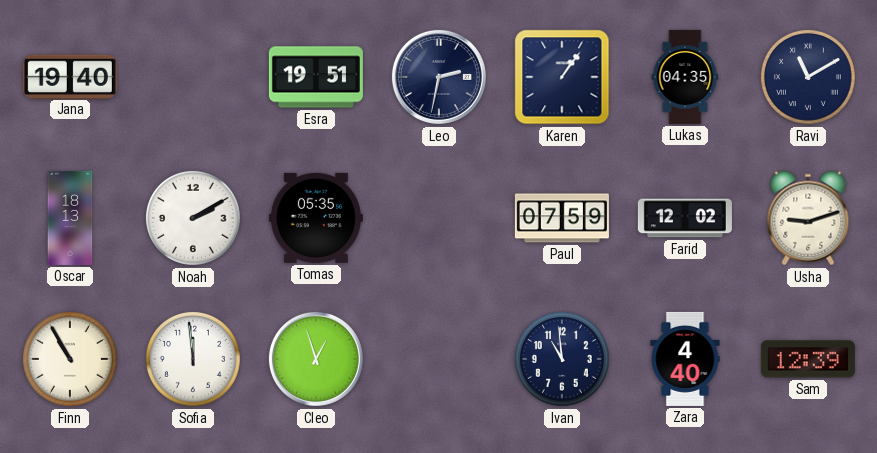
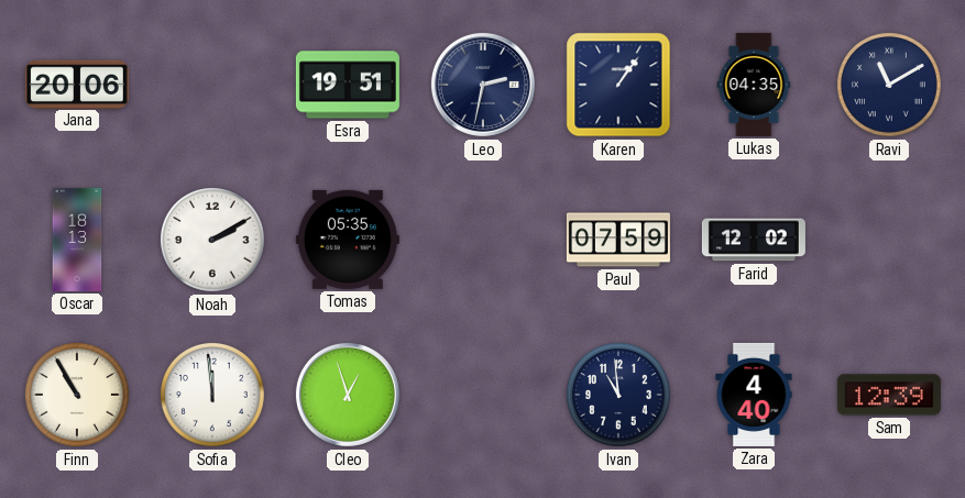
Jana: 19:40 -> 20:06 (77, 84)
Usha: 9:12 -> none (808, 218)
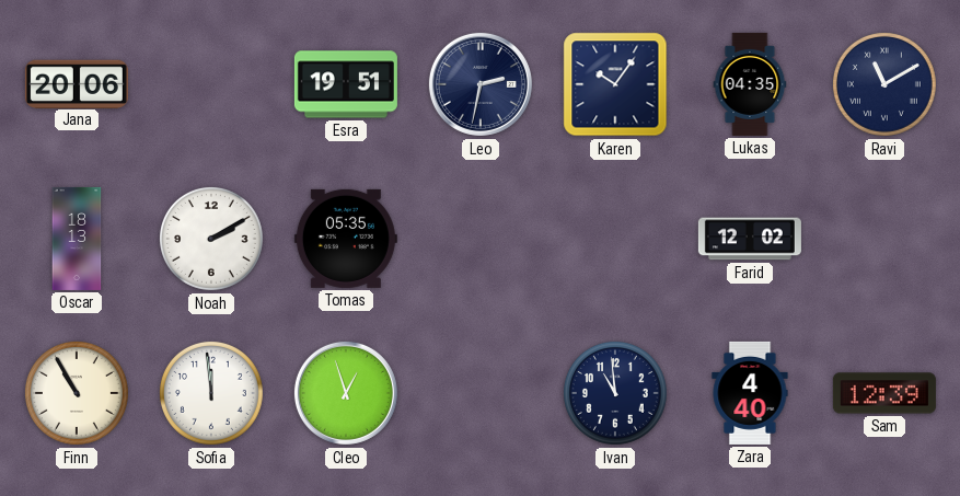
Karen: 1:06 -> 10:06 (615, 84)
Paul: 07:59 -> none (618, 240)
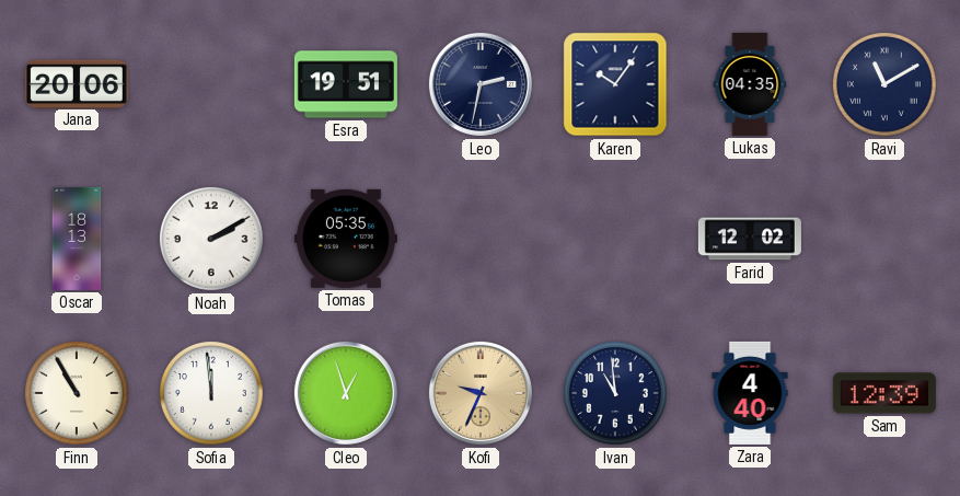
Kofi: none -> 9:34 (481, 393)
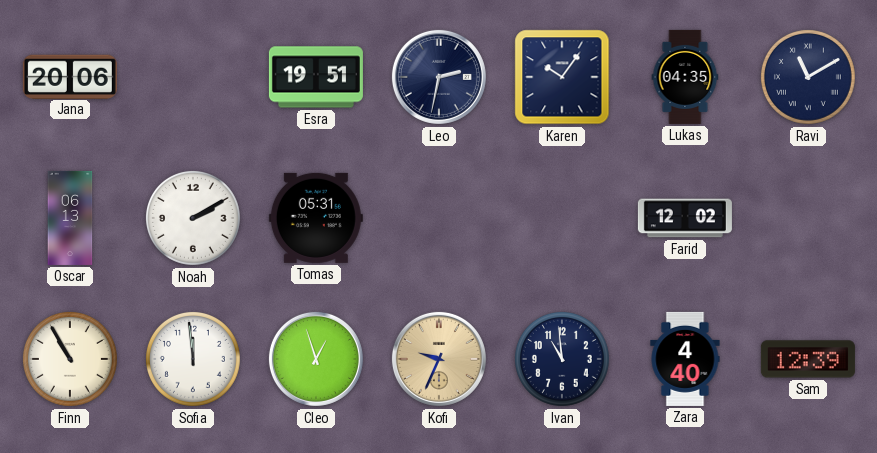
Oscar: 18:13 -> 06:13 (70, 218)
Tomas: 05:35 -> 05:31 (316, 218)
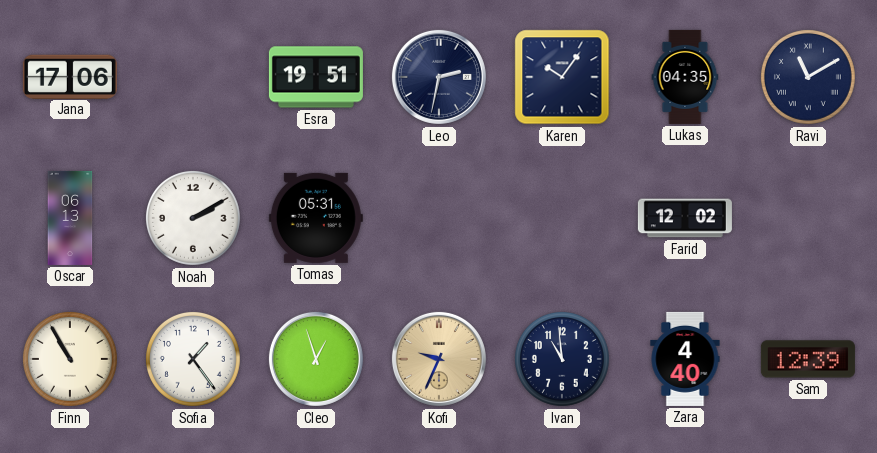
Jana: 20:06 -> 17:06 (70, 76)
Sofia: 11:59 -> 1:24 (193, 359)
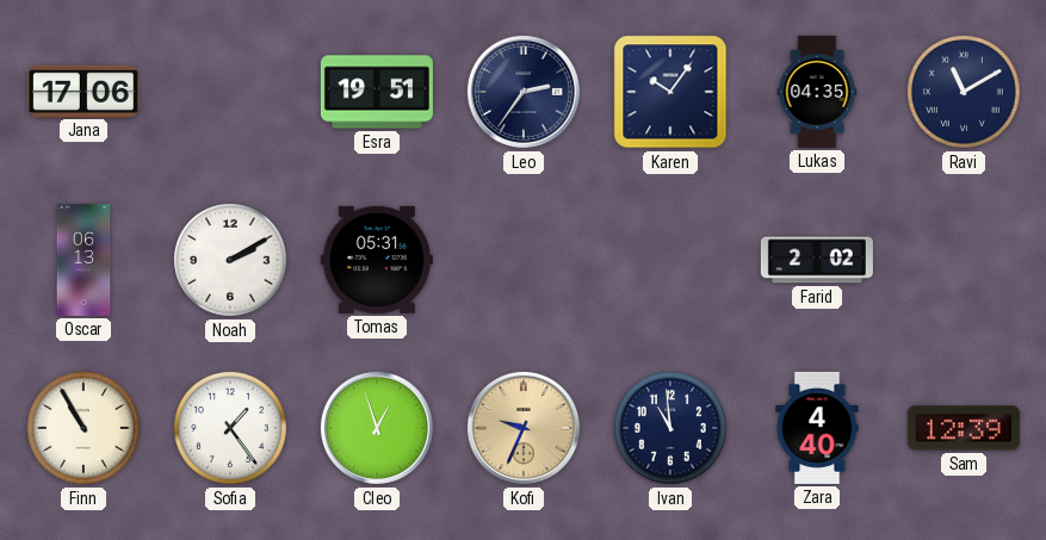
Leo: 2:32 -> 2:36 (524, 92)
Farid: 12:02 -> 2:02 (817, 260)
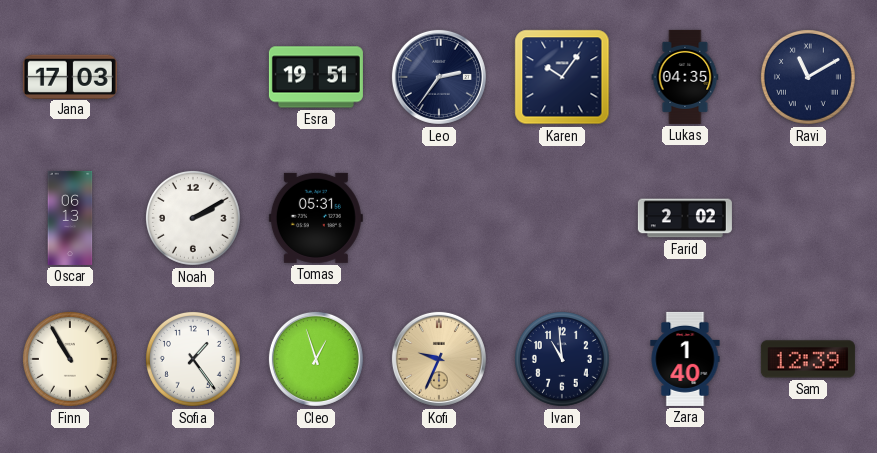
Jana: 17:06 -> 17:03 (70, 76)
Zara: 4:40 -> 1:40 (685, 359)
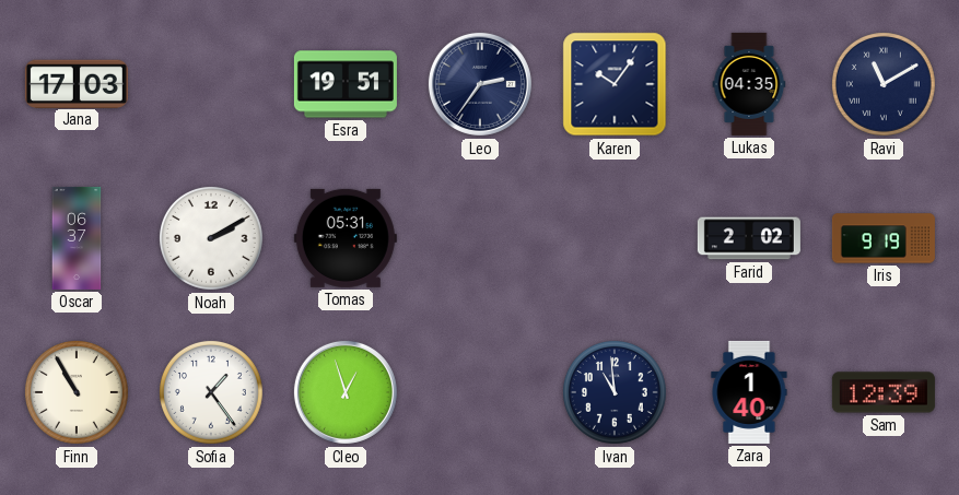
Oscar: 06:13 -> 06:37 (77, 238)
Iris: none -> 9:19 (884, 238)
Kofi: 9:34 -> none (439, 359)
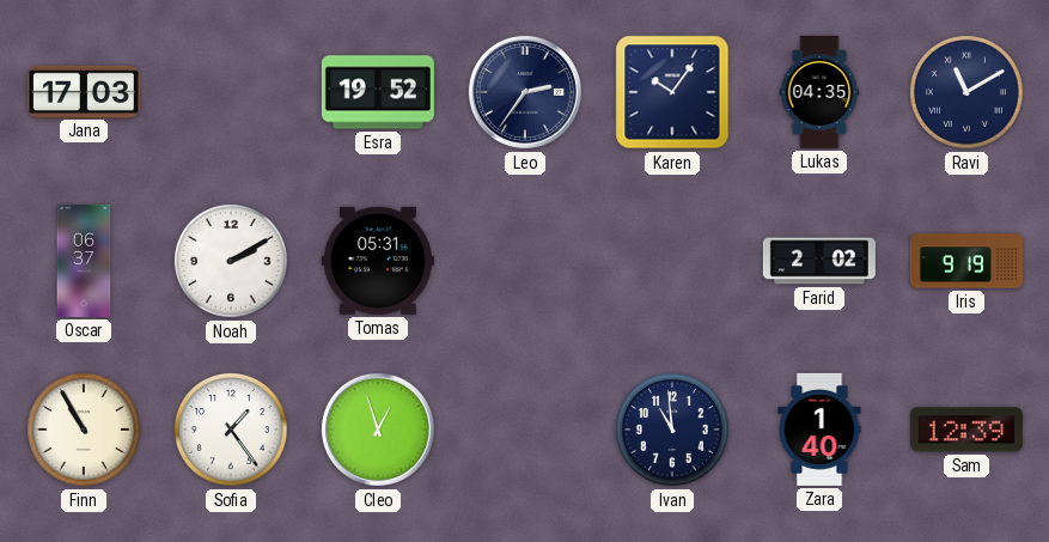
Esra: 19:51 -> 19:52 (378, 92)
